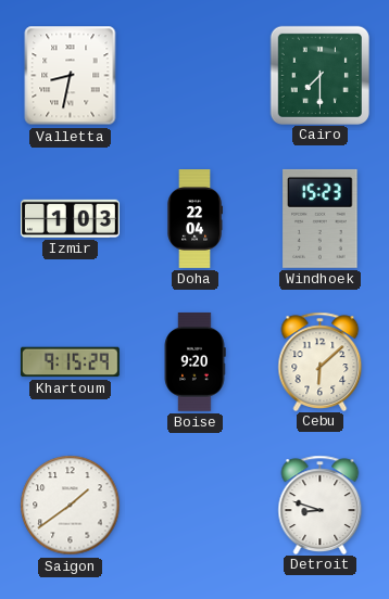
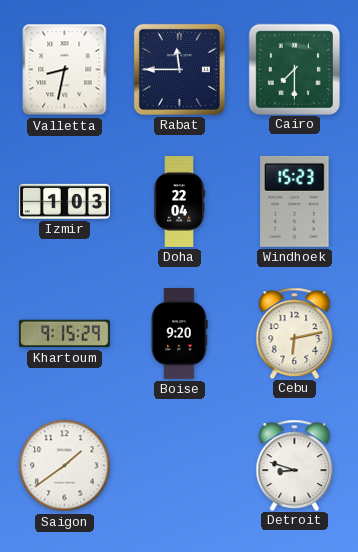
Rabat: none -> 11:45 (179, 69)
Cebu: 6:08 -> 6:13 (295, 333)
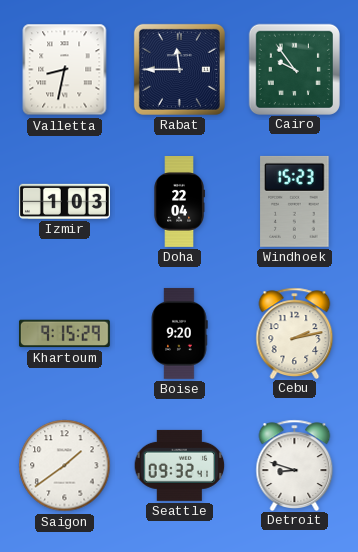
Cairo: 7:30 -> 9:54 (294, 69)
Cebu: 6:13 -> 2:13 (295, 333)
Seattle: none -> 09:32 (180, 465)
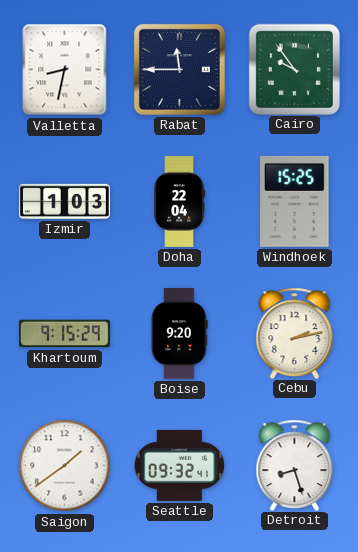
Windhoek: 15:23 -> 15:25 (295, 201)
Detroit: 8:48 -> 8:27 (295, 465)
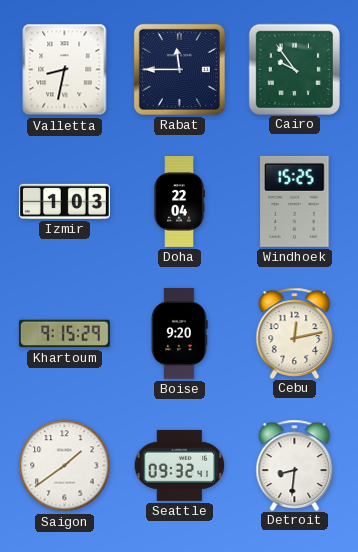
Cebu: 2:13 -> 12:13 (295, 333)
Detroit: 8:27 -> 8:31 (295, 465)
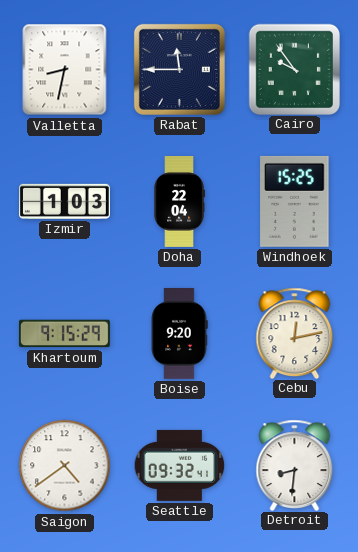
Saigon: 1:39 -> 4:39 (65, 466)
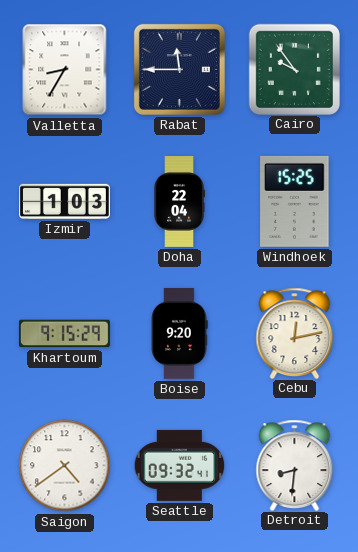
Valletta: 8:32 -> 8:35 (65, 70)
